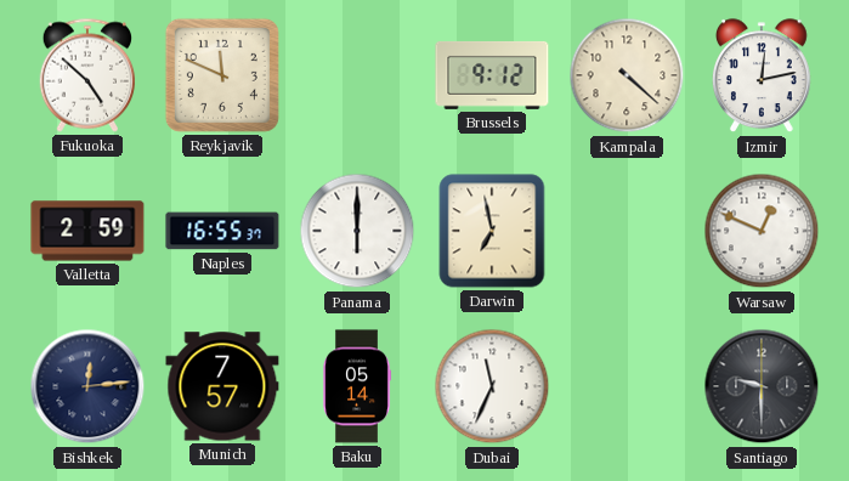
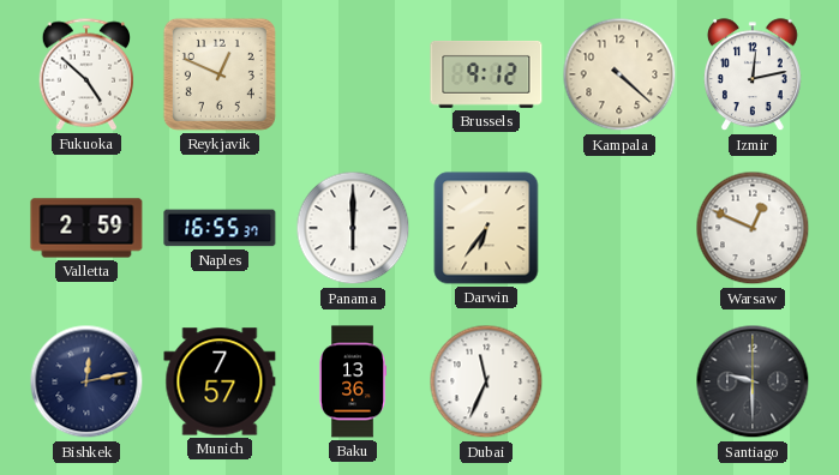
Reykjavik: 11:49 -> 12:49 (220, 74)
Darwin: 6:58 -> 6:36 (486, 228)
Bishkek: 12:14 -> 12:13 (86, 381)
Baku: 05:14 -> 13:36 (353, 381)
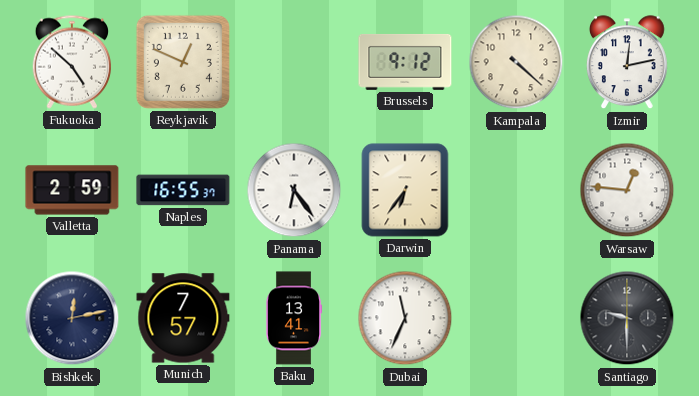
Panama: 6:00 -> 6:24 (294, 190)
Warsaw: 12:49 -> 12:46 (627, 190)
Baku: 13:36 -> 13:41 (294, 318)
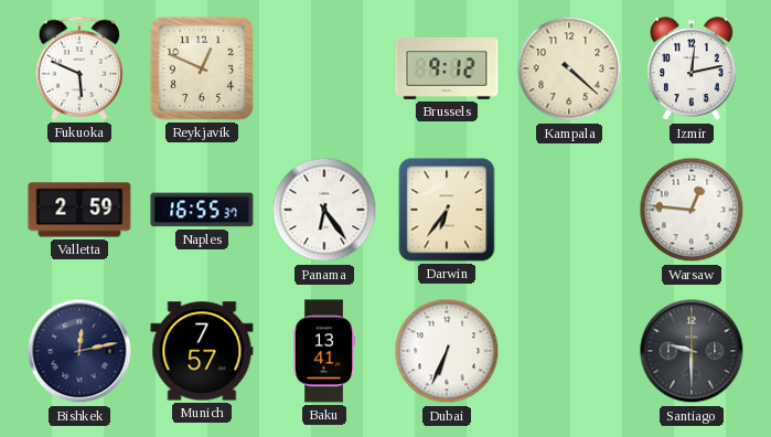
Fukuoka: 4:52 -> 5:49 (78, 68)
Dubai: 11:34 -> 6:34 (447, 351)
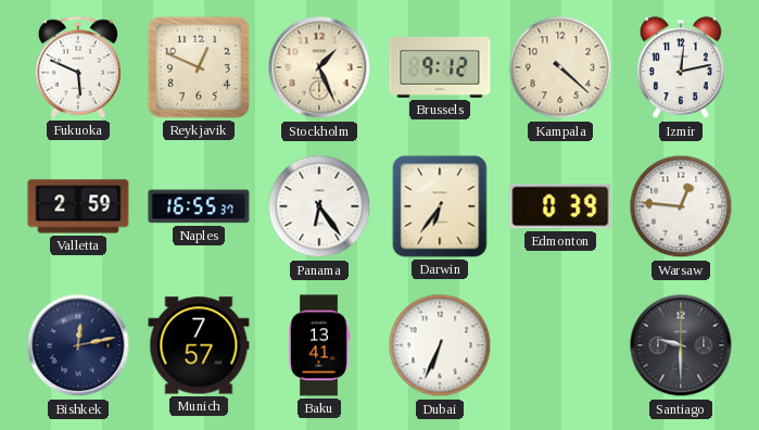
Stockholm: none -> 1:26 (319, 67)
Edmonton: none -> 0:39 (560, 206)
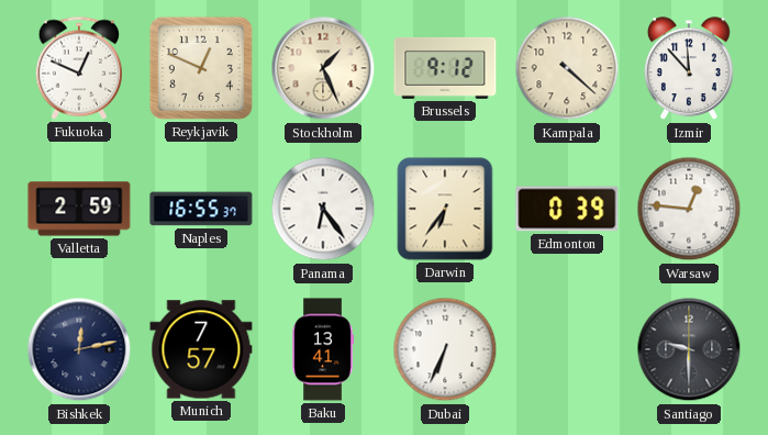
Fukuoka: 5:49 -> 12:49 (78, 68)
Izmir: 12:13 -> 11:53 (689, 69)
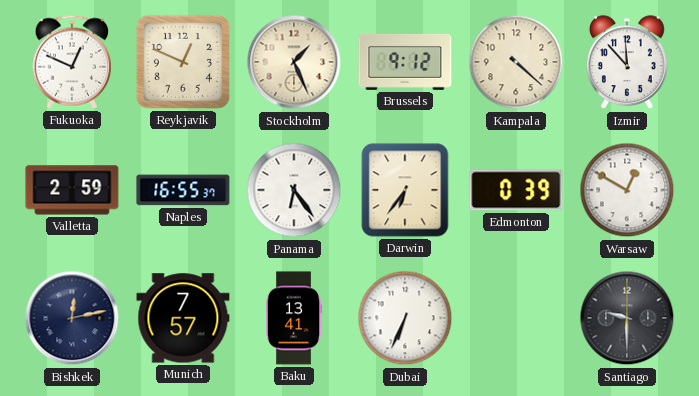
Warsaw: 12:46 -> 12:50 (627, 190)
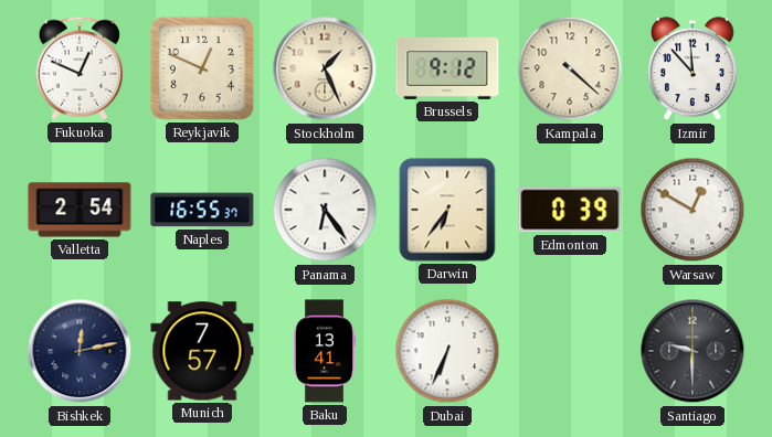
Valletta: 2:59 -> 2:54 (80, 210)
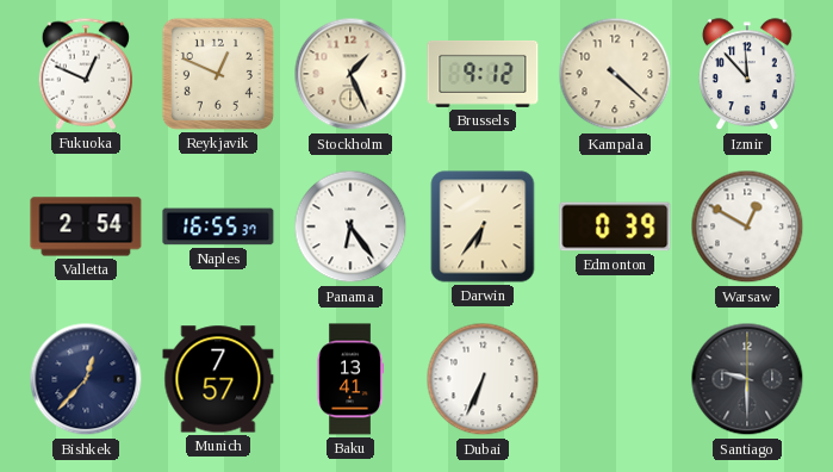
Bishkek: 12:13 -> 12:37 (86, 379)
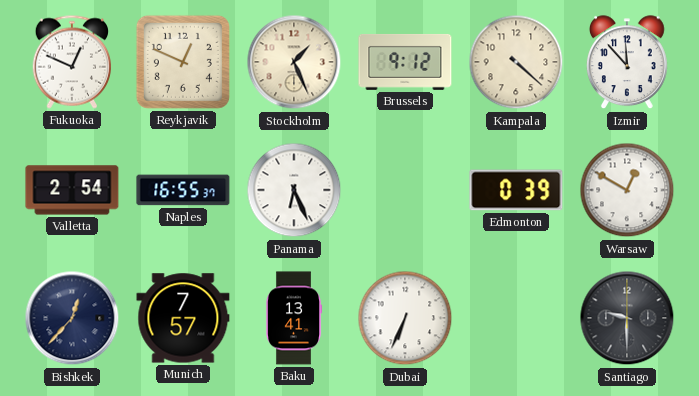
Panama: 6:24 -> 6:26 (294, 190)
Darwin: 6:36 -> none (483, 226)
